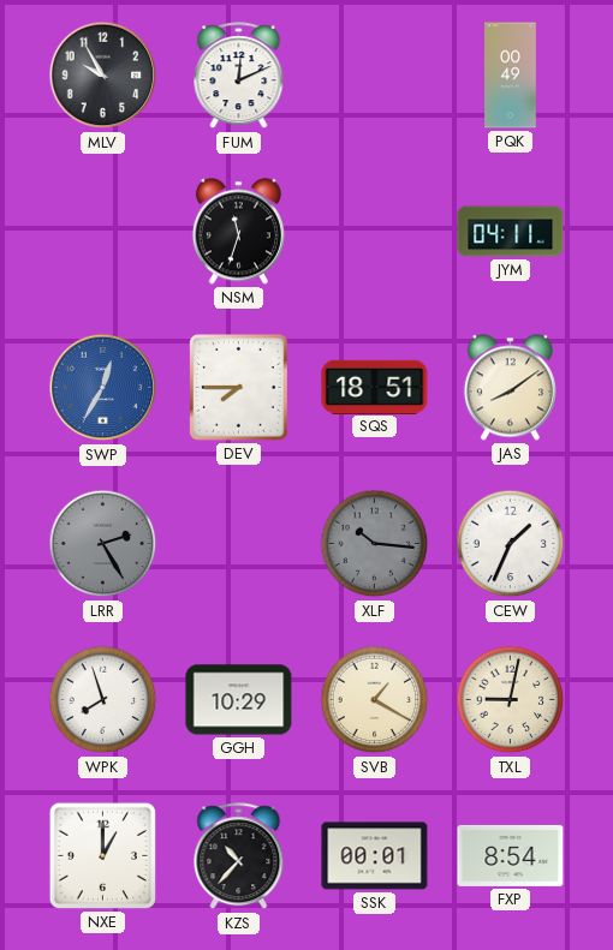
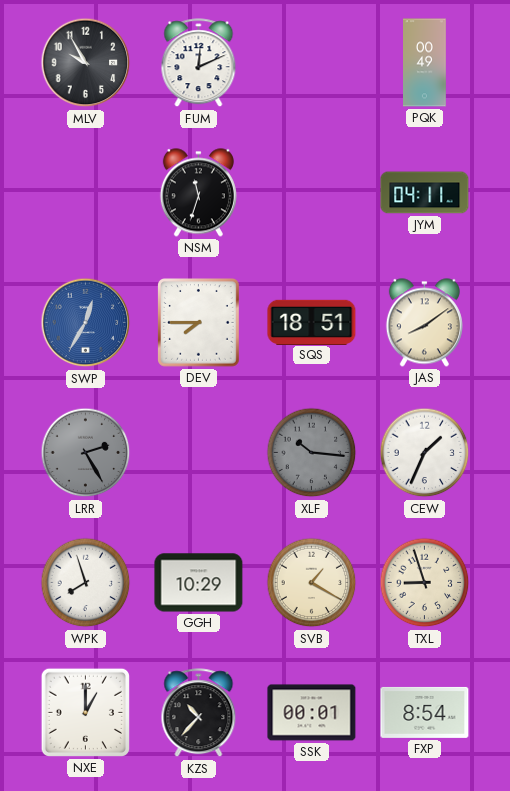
TXL: 9:02 -> 8:57 (425, 583)
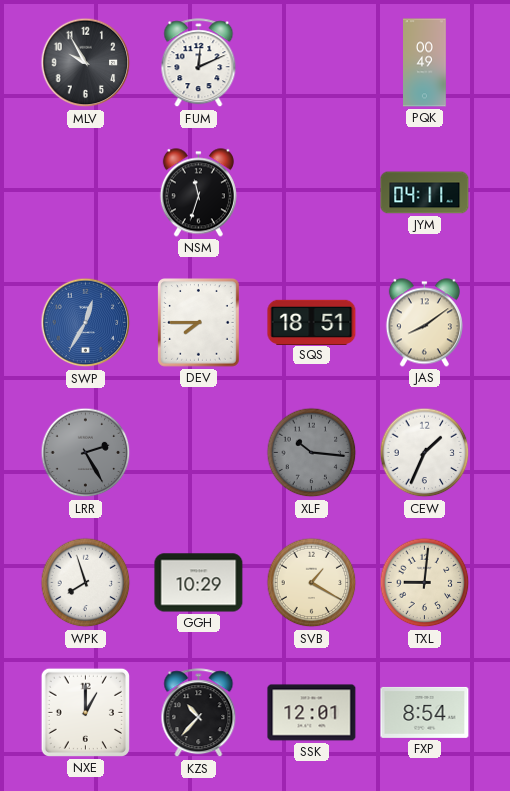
TXL: 8:57 -> 9:01 (425, 583)
SSK: 00:01 -> 12:01 (312, 713)
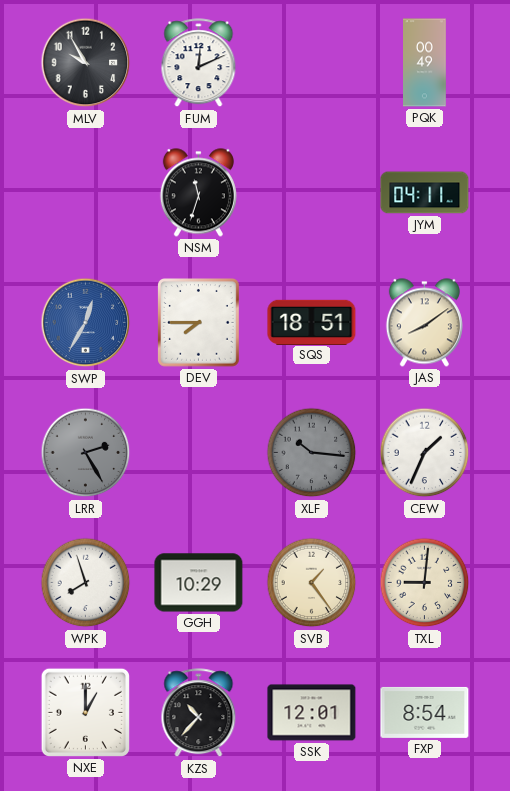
SVB: 1:20 -> 1:24 (312, 583)
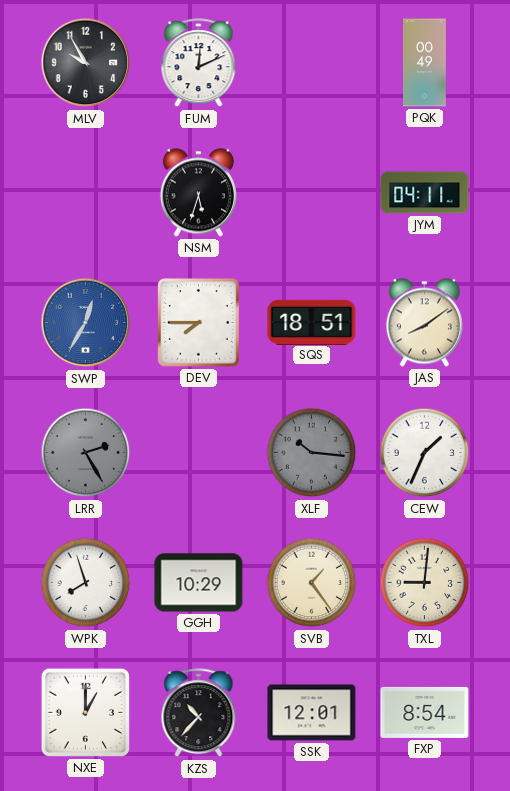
NSM: 11:33 -> 5:33 (198, 193)
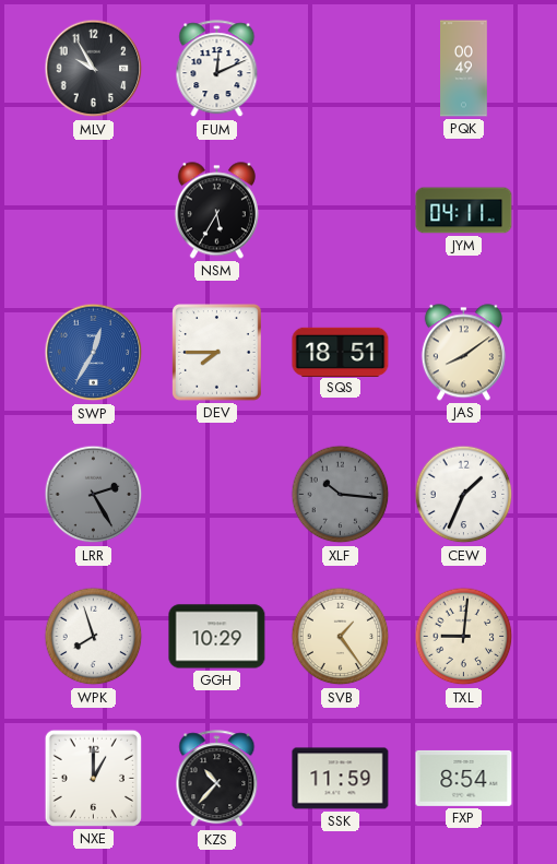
NSM: 5:33 -> 5:35 (216, 211)
SSK: 12:01 -> 11:59 (341, 779)
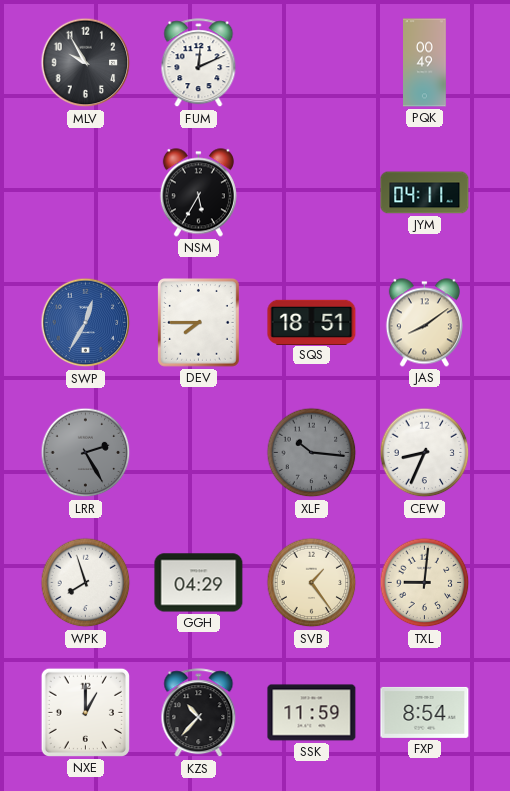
CEW: 1:34 -> 8:34 (425, 453)
GGH: 10:29 -> 04:29 (199, 583)
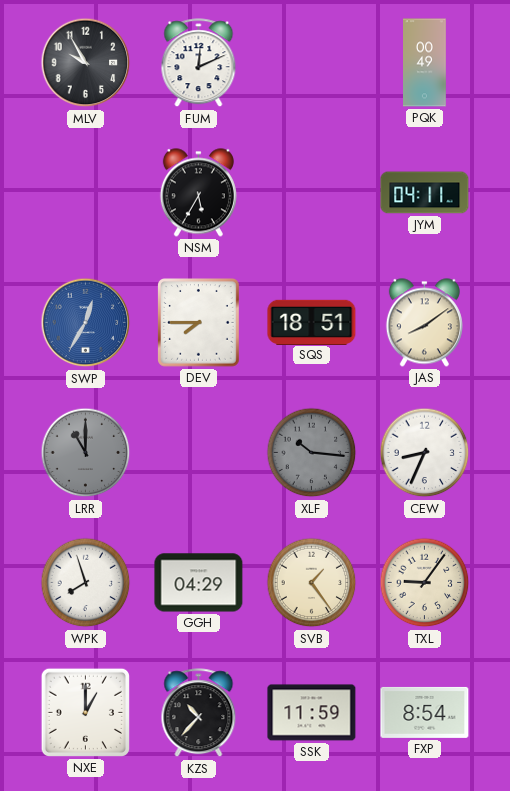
LRR: 2:25 -> 11:00 (86, 453)
TXL: 9:01 -> 9:06 (425, 583)
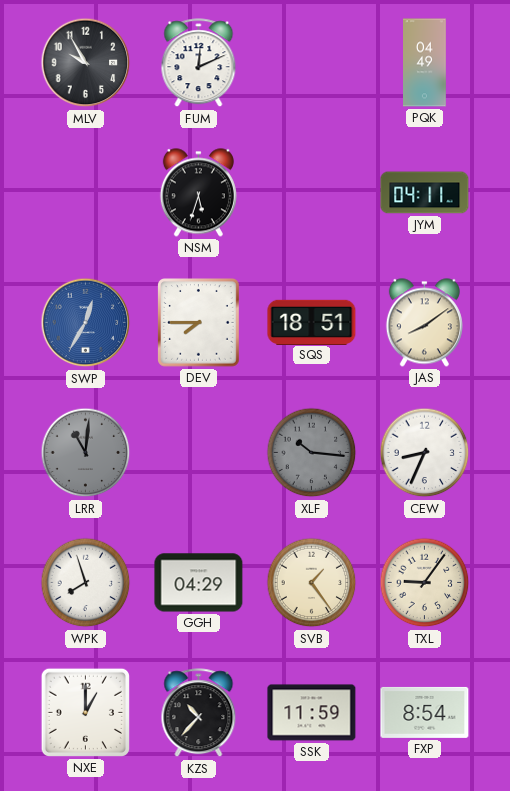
PQK: 00:49 -> 04:49 (425, 63)
NSM: 5:35 -> 5:33 (198, 193)
LRR: 11:00 -> 11:01 (86, 453)
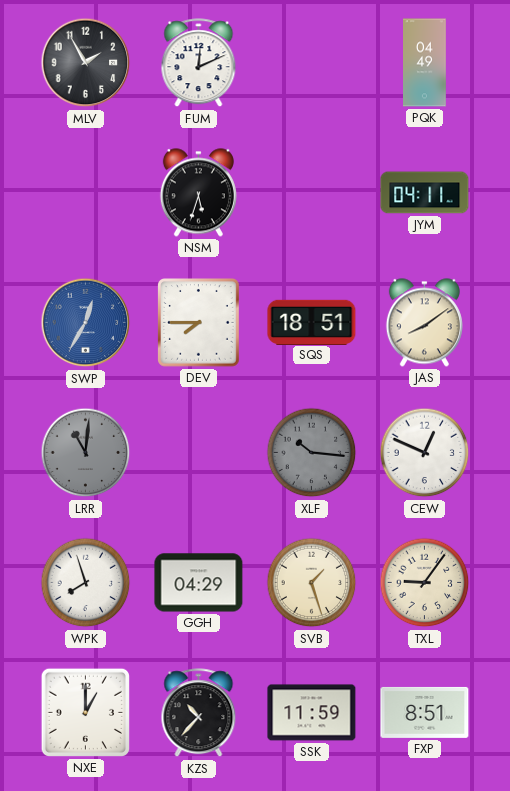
MLV: 9:55 -> 1:55 (86, 63)
CEW: 8:34 -> 12:49 (425, 453)
SVB: 1:24 -> 1:27 (312, 583)
FXP: 8:54 -> 8:51 (425, 712)
